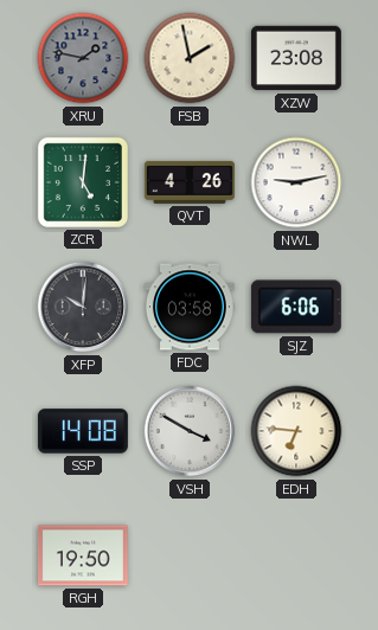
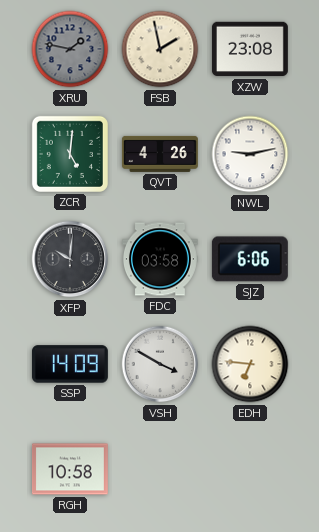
SSP: 14:08 -> 14:09 (70, 364)
RGH: 19:50 -> 10:58 (70, 469)
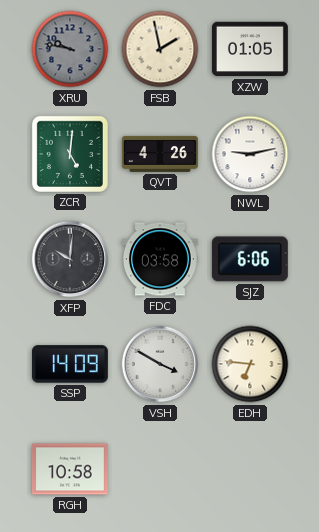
XRU: 1:47 -> 9:47 (70, 49)
XZW: 23:08 -> 01:05 (250, 49)
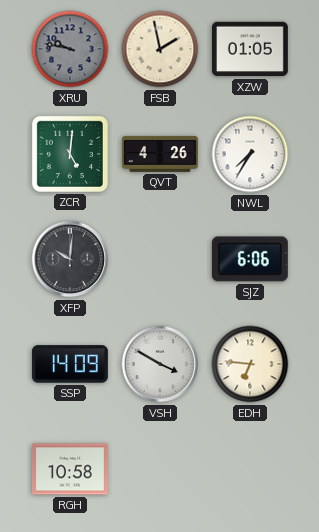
NWL: 9:13 -> 7:35 (250, 154)
FDC: 03:58 -> none (160, 259)
